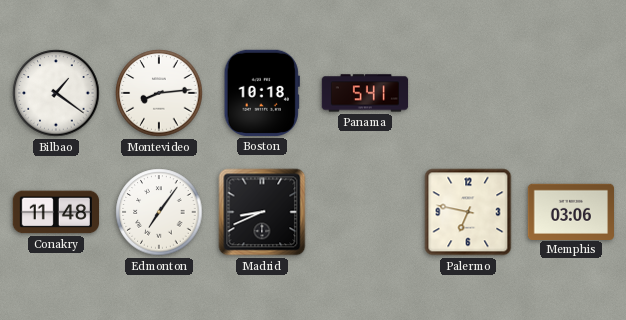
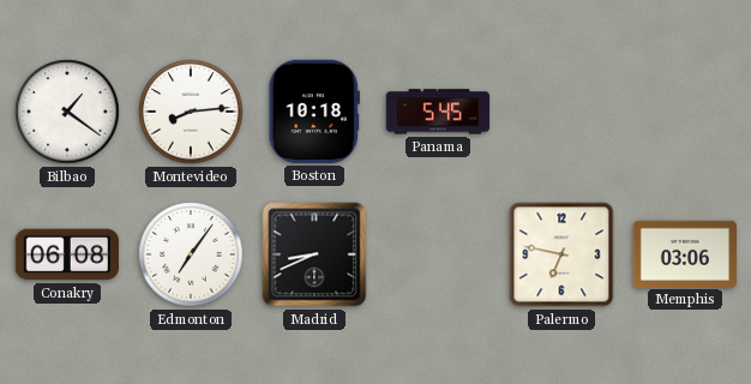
Panama: 5:41 -> 5:45 (438, 112)
Conakry: 11:48 -> 06:08 (66, 254)
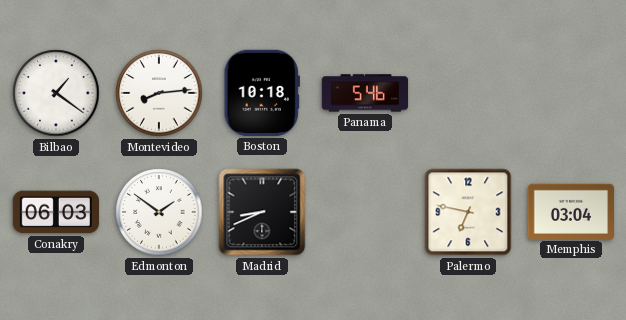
Panama: 5:45 -> 5:46 (365, 93)
Conakry: 06:08 -> 06:03 (55, 212)
Edmonton: 7:06 -> 1:51 (159, 212)
Memphis: 03:06 -> 03:04 (571, 211)
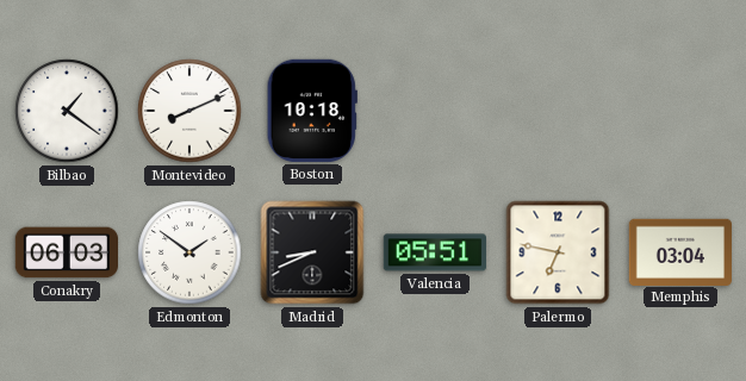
Montevideo: 8:14 -> 8:11 (189, 111)
Panama: 5:46 -> none (365, 93)
Valencia: none -> 05:51 (434, 252)
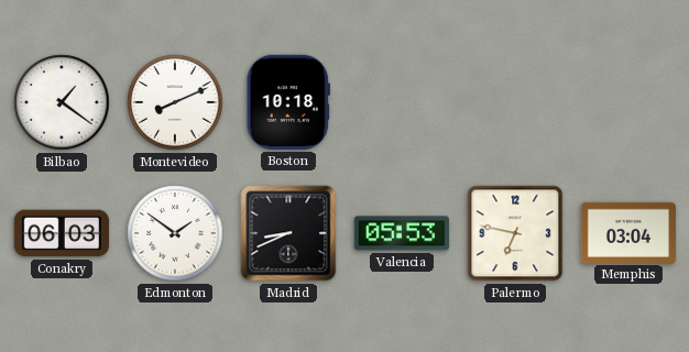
Valencia: 05:51 -> 05:53 (401, 233)
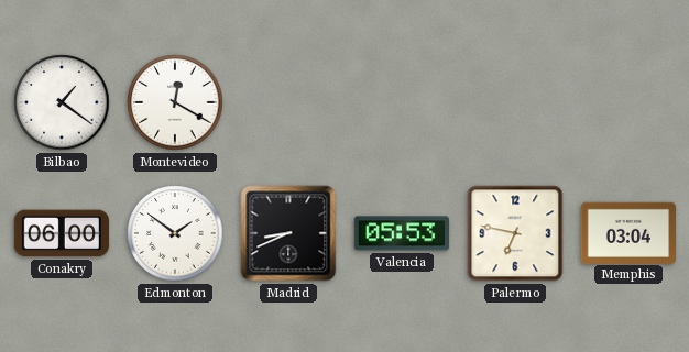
Montevideo: 8:11 -> 12:20 (175, 102)
Boston: 10:18 -> none (288, 102)
Conakry: 06:03 -> 06:00 (61, 233)
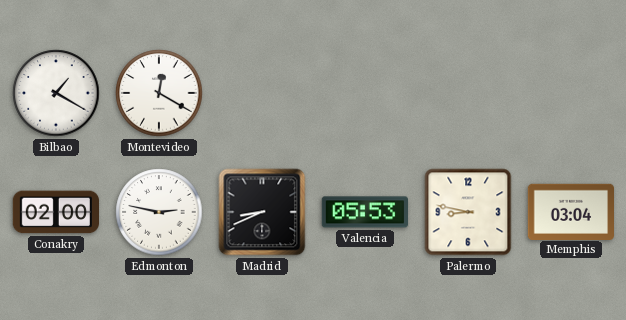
Bilbao: 1:21 -> 1:20 (56, 93)
Conakry: 06:00 -> 02:00 (55, 212)
Edmonton: 1:51 -> 2:47 (159, 212)
Palermo: 6:47 -> 8:47 (468, 212)
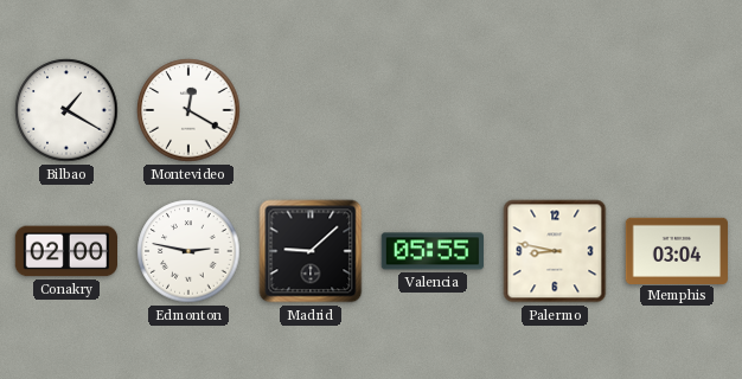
Madrid: 8:41 -> 9:08 (311, 251)
Valencia: 05:53 -> 05:55 (431, 251)
